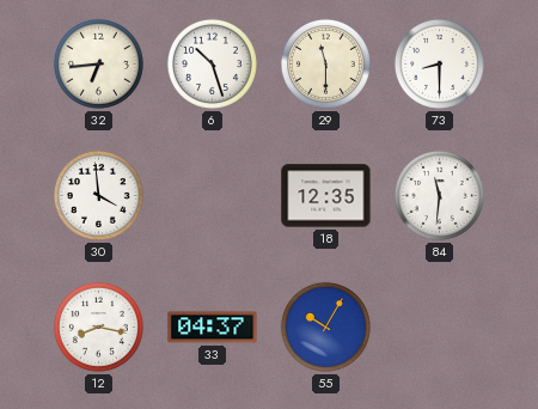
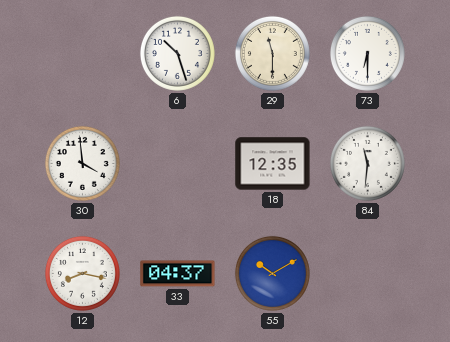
32: 6:44 -> none (98, 63)
73: 8:30 -> 6:30 (367, 53)
55: 10:05 -> 10:10 (272, 273)
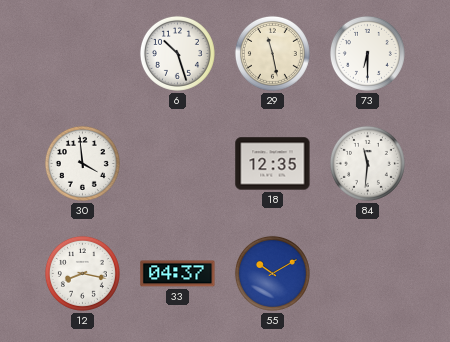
29: 11:30 -> 11:28 (272, 53)
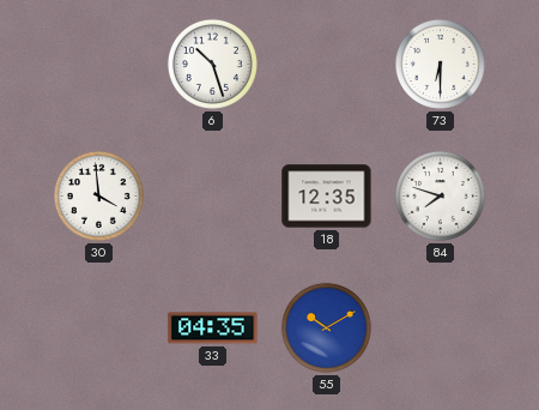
29: 11:28 -> none (272, 53)
84: 11:31 -> 7:48 (440, 195)
12: 8:17 -> none (82, 273)
33: 04:37 -> 04:35 (213, 328)
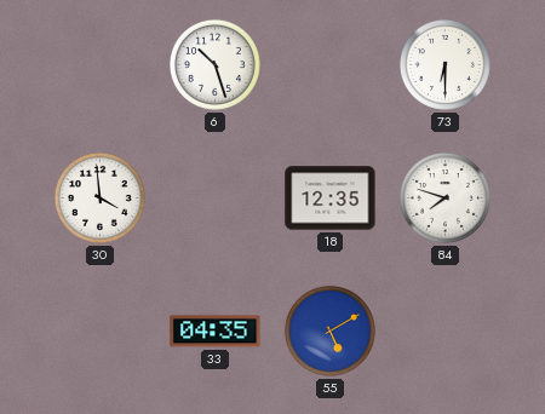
55: 10:10 -> 5:10 (329, 330)
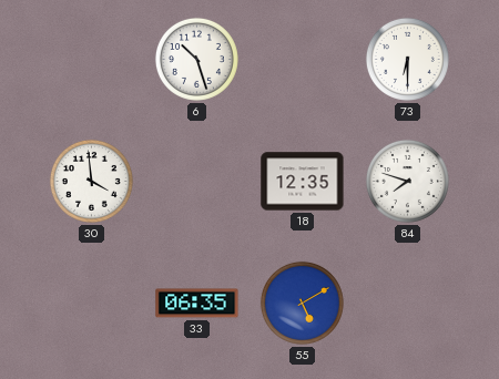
33: 04:35 -> 06:35 (197, 304)
